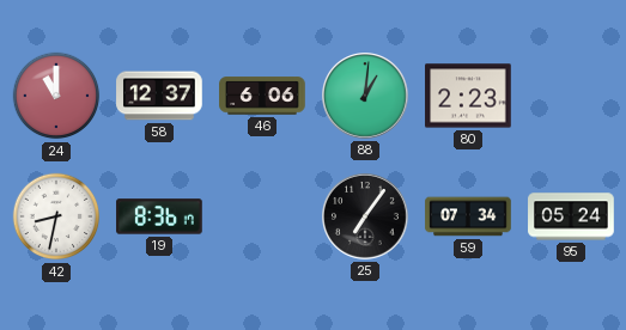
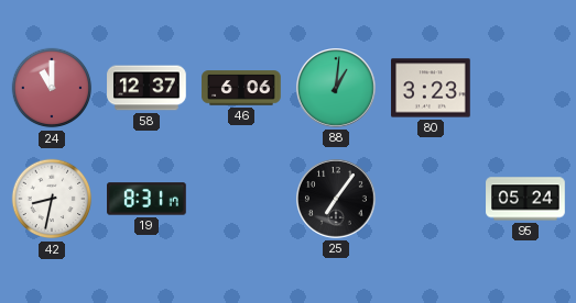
80: 2:23 -> 3:23 (431, 88)
19: 8:36 -> 8:31 (146, 199)
59: 07:34 -> none (468, 216)
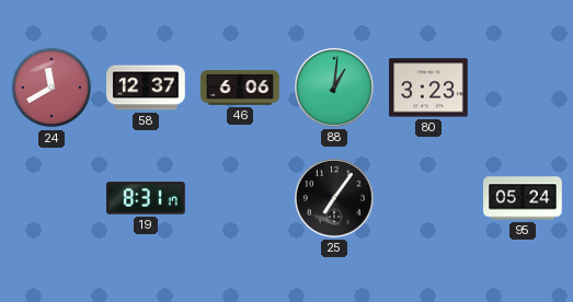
24: 11:00 -> 11:40 (51, 88)
42: 8:32 -> none (52, 199)
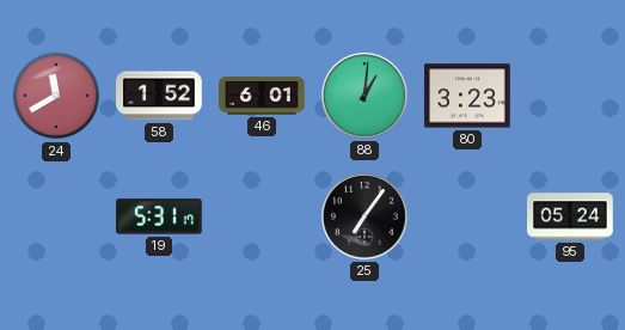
58: 12:37 -> 1:52 (159, 96)
46: 6:06 -> 6:01 (262, 96)
19: 8:31 -> 5:31 (159, 216)
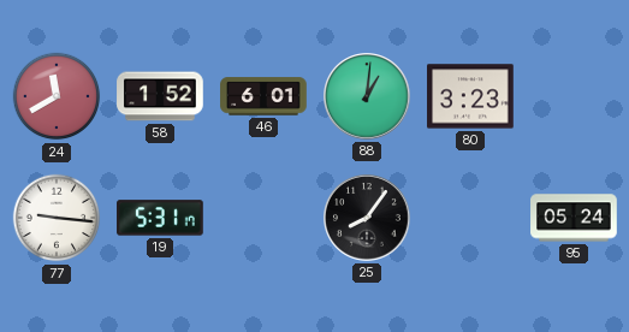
77: none -> 9:16 (57, 218)
25: 7:06 -> 8:06 (368, 219)
